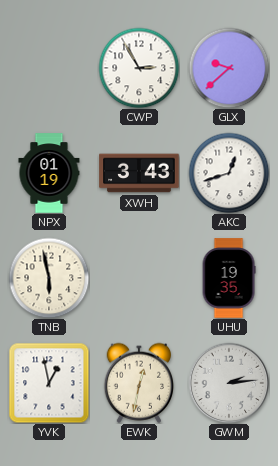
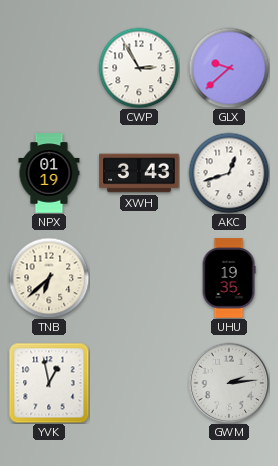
TNB: 5:58 -> 6:38 (49, 278)
EWK: 12:32 -> none (138, 383)
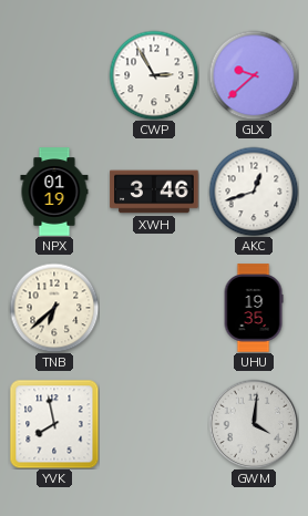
XWH: 3:43 -> 3:46 (154, 192)
YVK: 12:58 -> 7:58 (54, 424)
GWM: 2:14 -> 4:01 (254, 424)
